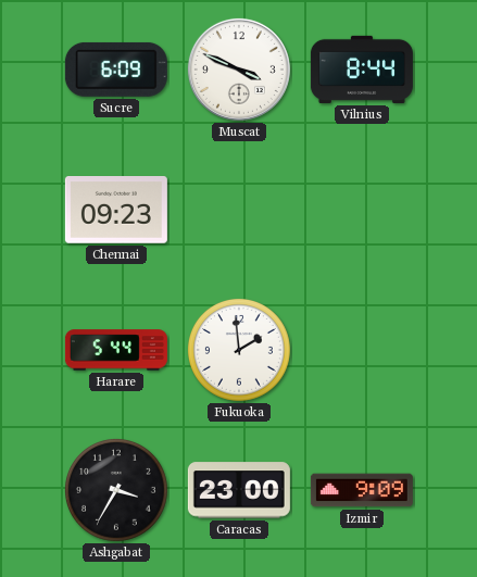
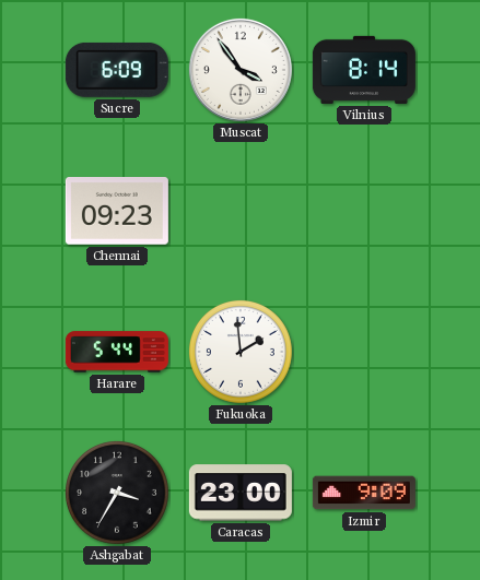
Muscat: 3:49 -> 3:54 (241, 70)
Vilnius: 8:44 -> 8:14 (364, 70)
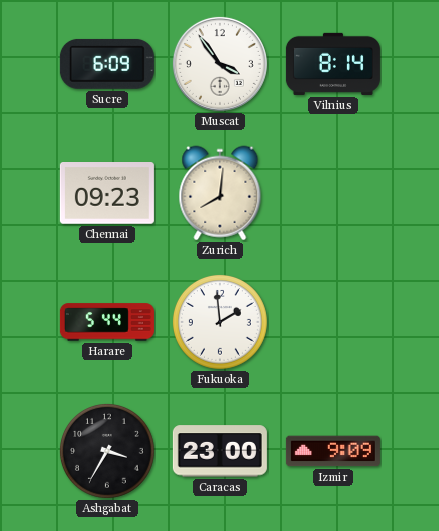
Zurich: none -> 8:01 (220, 193)
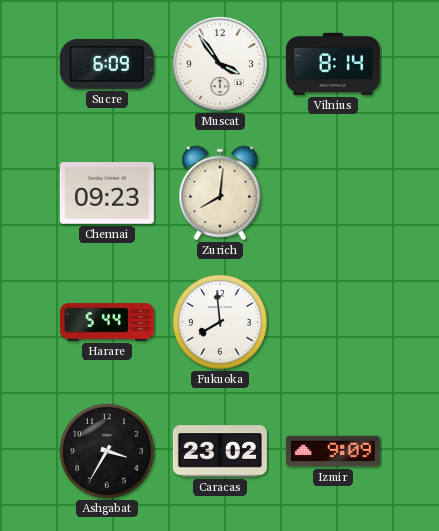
Fukuoka: 1:59 -> 7:59 (220, 322)
Caracas: 23:00 -> 23:02 (220, 451)
